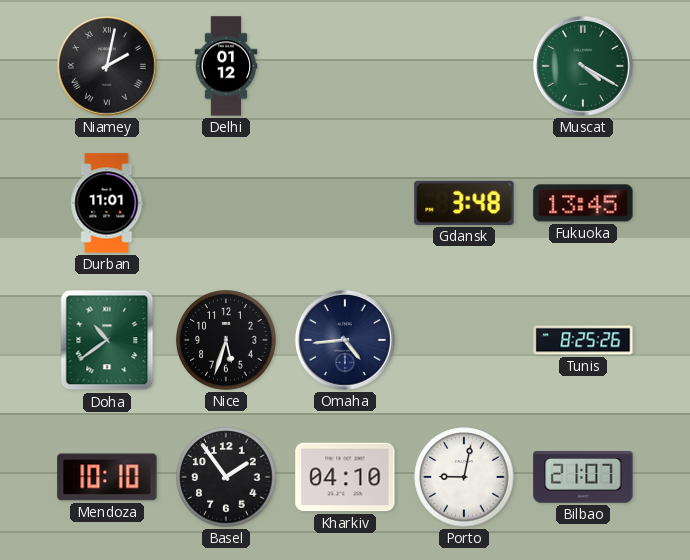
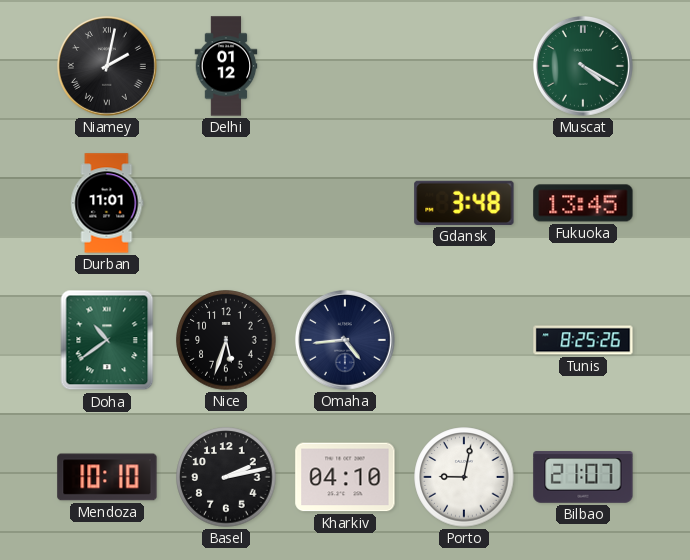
Basel: 1:54 -> 2:13 (226, 477)
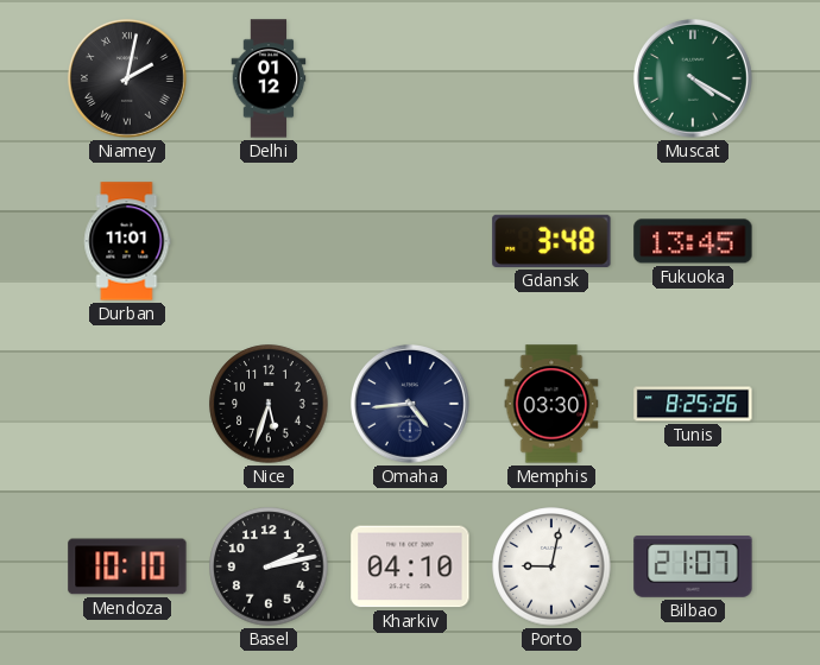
Doha: 10:39 -> none (107, 340)
Memphis: none -> 03:30 (551, 404)
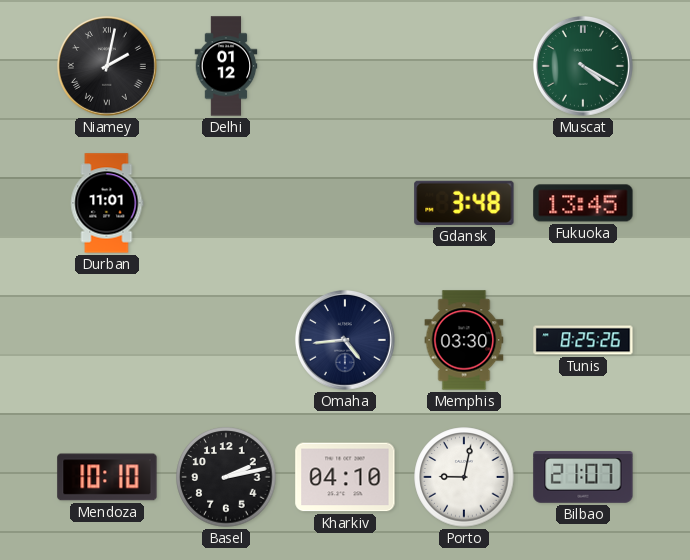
Nice: 5:33 -> none (269, 404)
